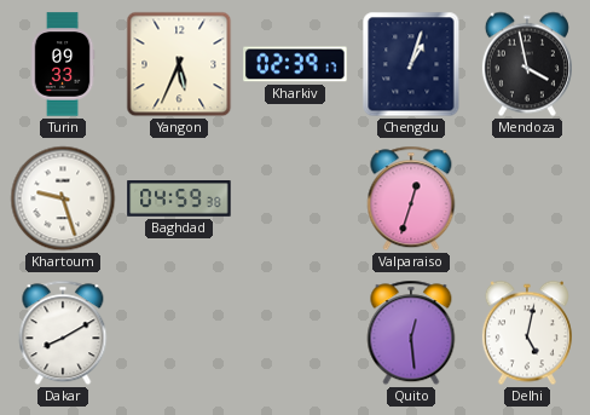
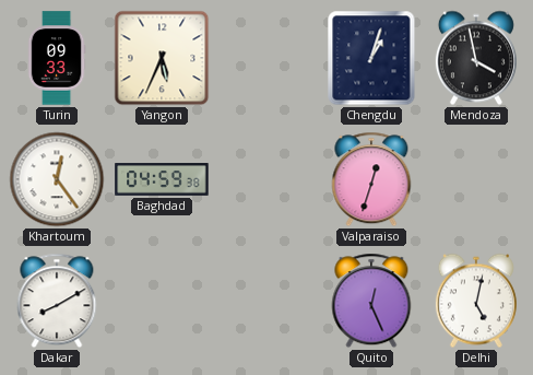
Kharkiv: 02:39 -> none (295, 64)
Khartoum: 9:27 -> 12:24 (57, 179)
Quito: 12:29 -> 12:26 (371, 301)
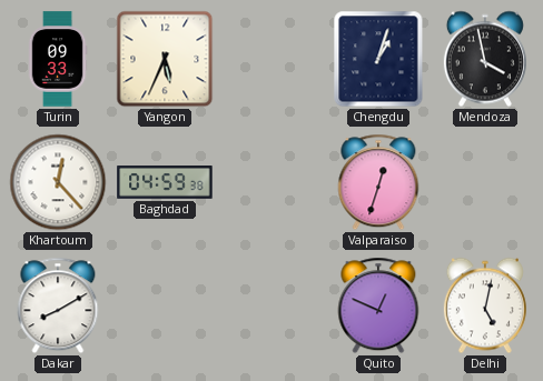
Khartoum: 12:24 -> 12:23 (58, 182)
Quito: 12:26 -> 12:49 (378, 305)
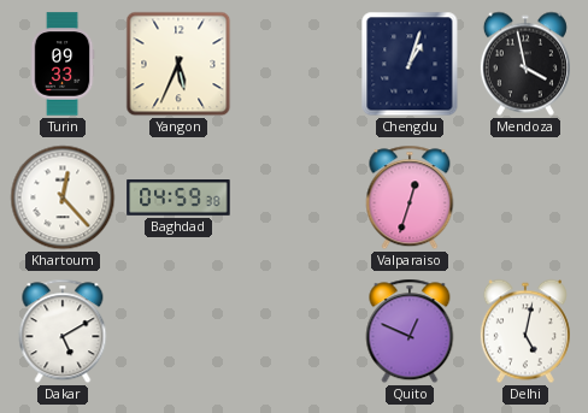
Dakar: 8:10 -> 5:10 (63, 331)
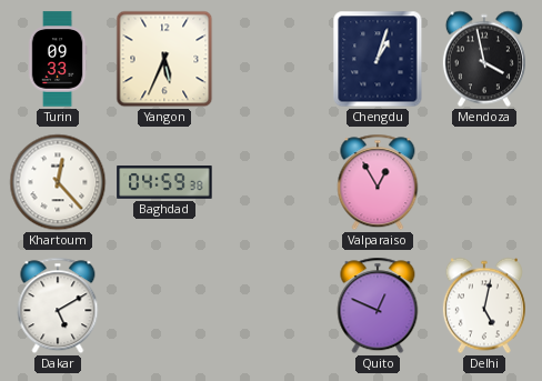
Valparaiso: 12:33 -> 12:55 (378, 182)
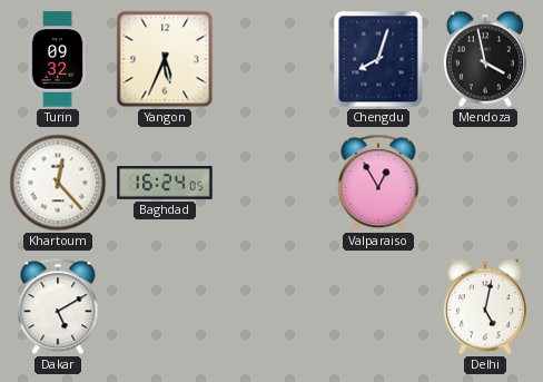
Turin: 09:33 -> 09:32 (58, 59)
Chengdu: 1:03 -> 8:03 (378, 59)
Baghdad: 04:59 -> 16:24 (165, 183)
Quito: 12:49 -> none (378, 305)
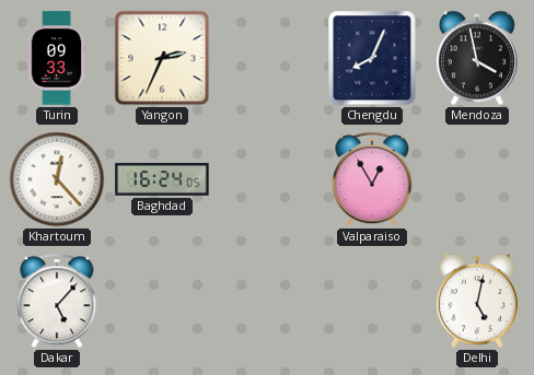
Turin: 09:32 -> 09:33 (57, 58)
Yangon: 5:34 -> 2:34 (162, 58)
Chengdu: 8:03 -> 8:04 (372, 58)
Dakar: 5:10 -> 5:07 (57, 301)
